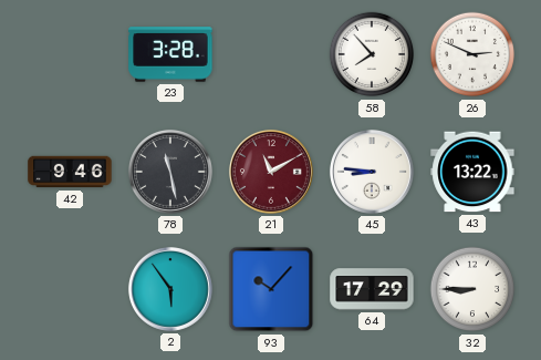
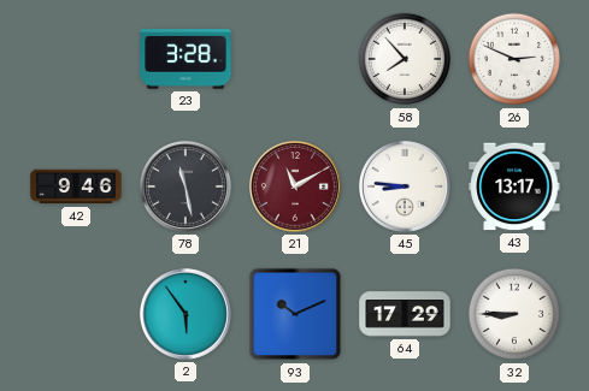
43: 13:22 -> 13:17 (514, 186)
93: 10:07 -> 10:11 (295, 314)
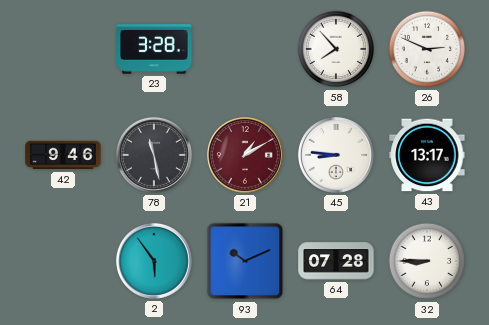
21: 11:10 -> 1:10 (245, 155)
64: 17:29 -> 07:28 (336, 261)
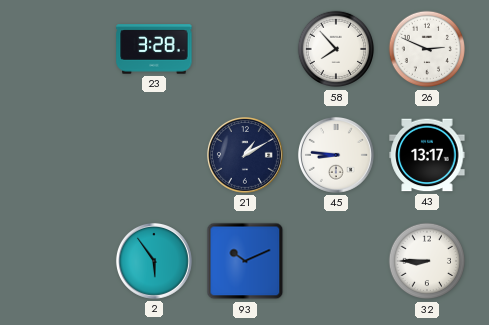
42: 9:46 -> none (63, 155)
78: 11:28 -> none (154, 155)
21 dial: burgundy -> navy (245, 155)
64: 07:28 -> none (336, 261)
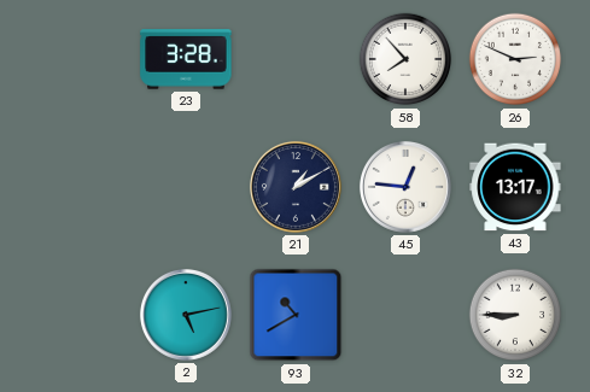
45: 8:46 -> 12:46 (405, 187)
2: 5:54 -> 5:13 (186, 315)
93: 10:11 -> 10:40 (296, 315)
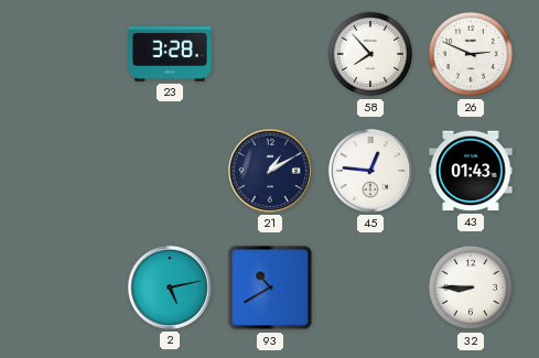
43: 13:17 -> 01:43 (471, 171)
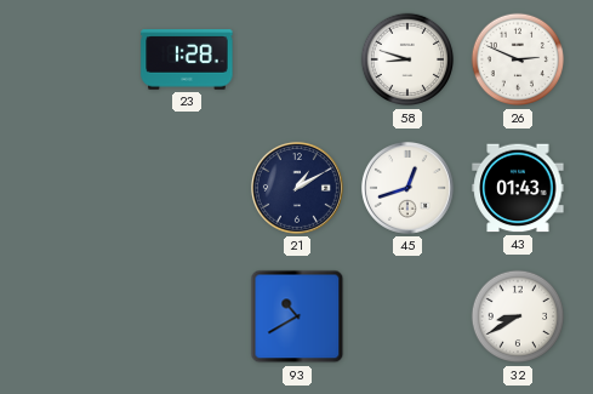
23: 3:28 -> 1:28 (187, 59)
58: 7:53 -> 8:48 (407, 59)
45: 12:46 -> 12:42 (407, 188)
2: 5:13 -> none (170, 288)
32: 8:45 -> 8:40 (518, 316)
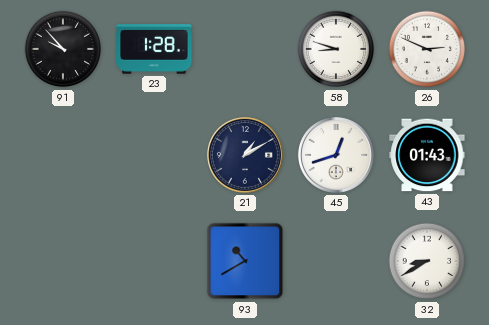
91: none -> 9:53 (63, 49)
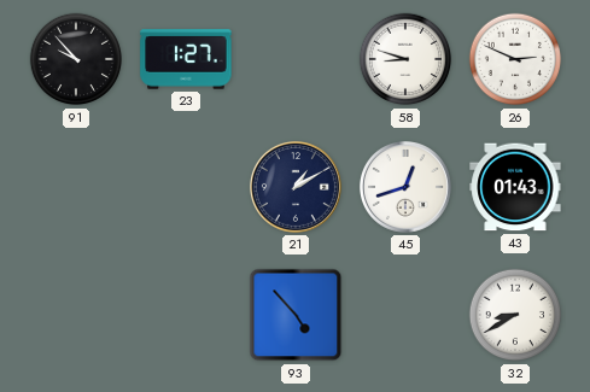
23: 1:28 -> 1:27 (186, 59)
93: 10:40 -> 4:53 (296, 315)
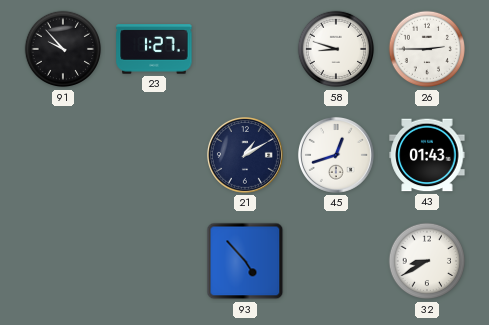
26: 2:49 -> 2:45 (427, 49)
